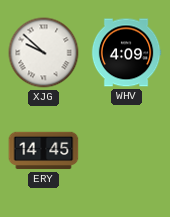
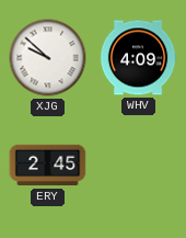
ERY: 14:45 -> 2:45 (48, 166)
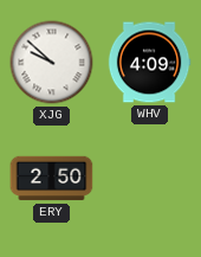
ERY: 2:45 -> 2:50 (52, 179)
